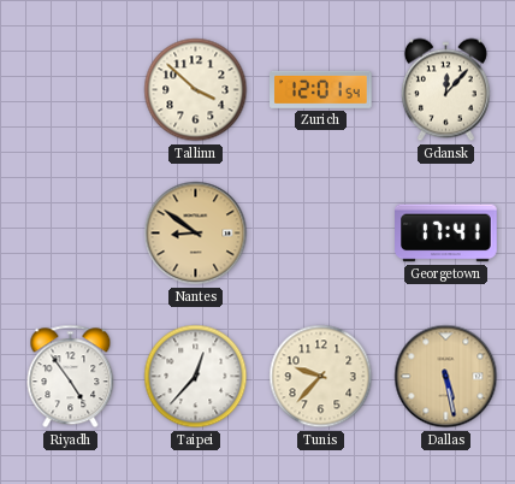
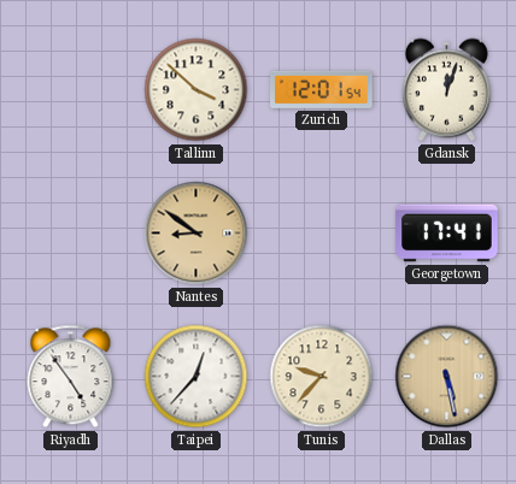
Gdansk: 12:07 -> 12:03 (446, 90)
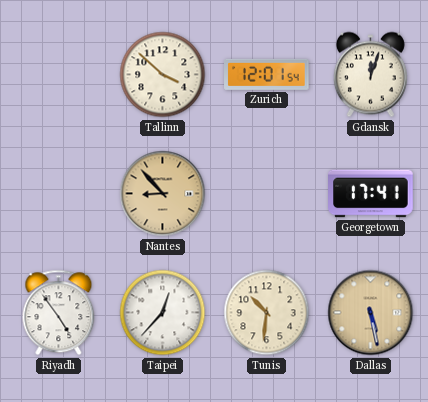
Nantes: 8:51 -> 8:53 (163, 194)
Tunis: 9:37 -> 10:31 (267, 313)
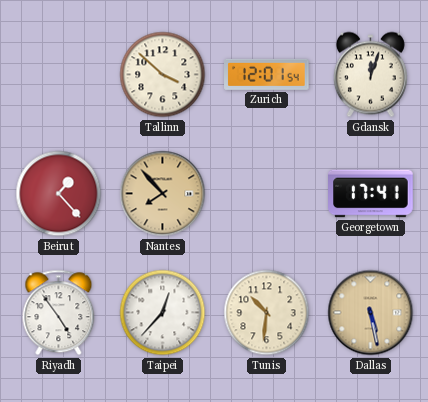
Beirut: none -> 1:23 (59, 194)
Nantes: 8:53 -> 7:53 (163, 194)
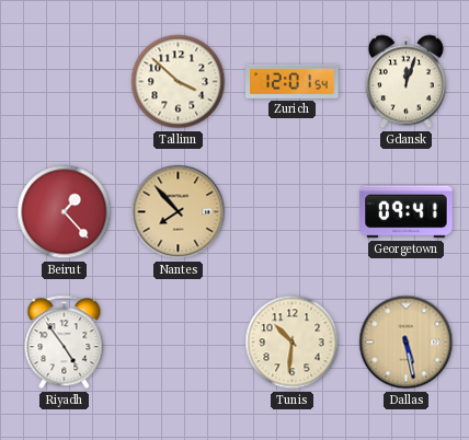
Georgetown: 17:41 -> 09:41 (407, 212)
Taipei: 12:37 -> none (163, 313)
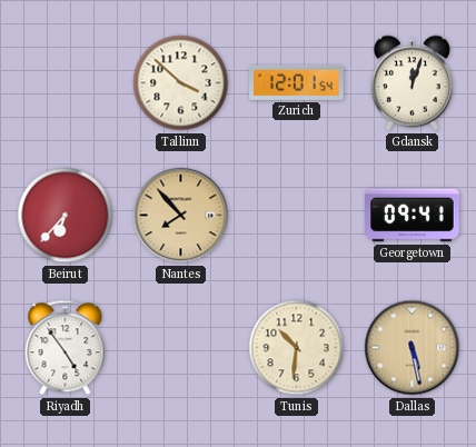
Beirut: 1:23 -> 6:37 (66, 216)
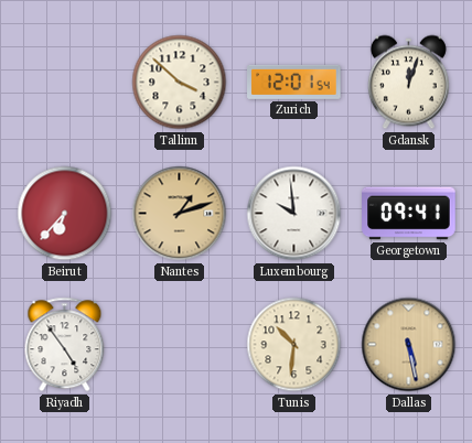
Nantes: 7:53 -> 1:12 (180, 214)
Luxembourg: none -> 9:59 (294, 214)
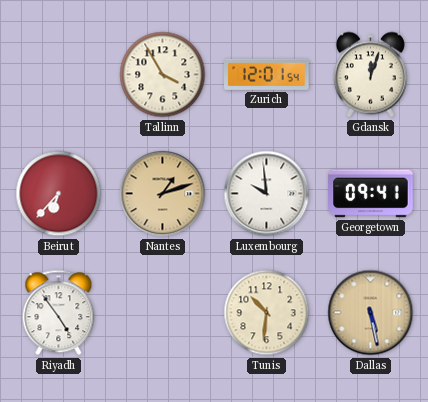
Tallinn: 3:52 -> 3:55 (163, 75)
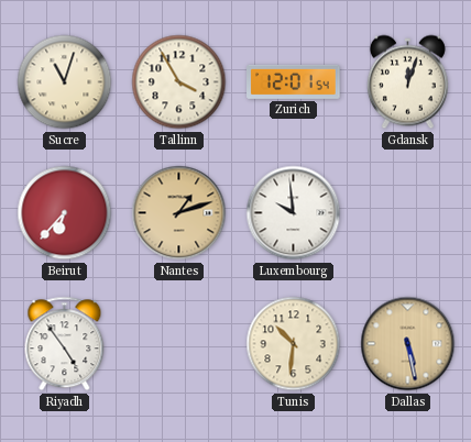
Sucre: none -> 11:03 (65, 82)
Georgetown: 09:41 -> none (371, 194)
